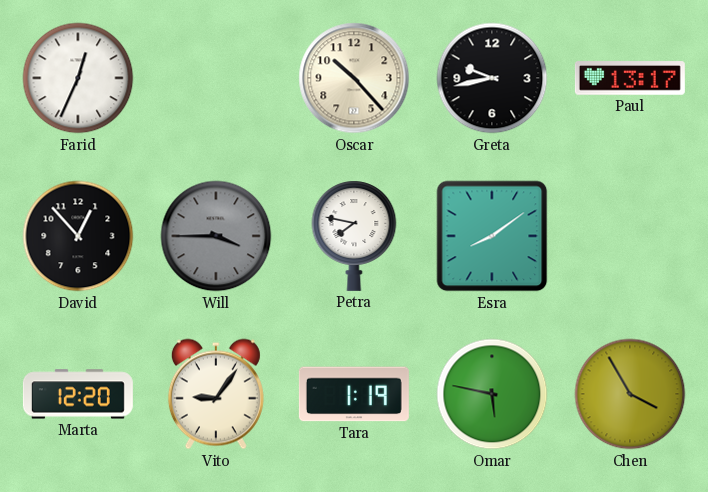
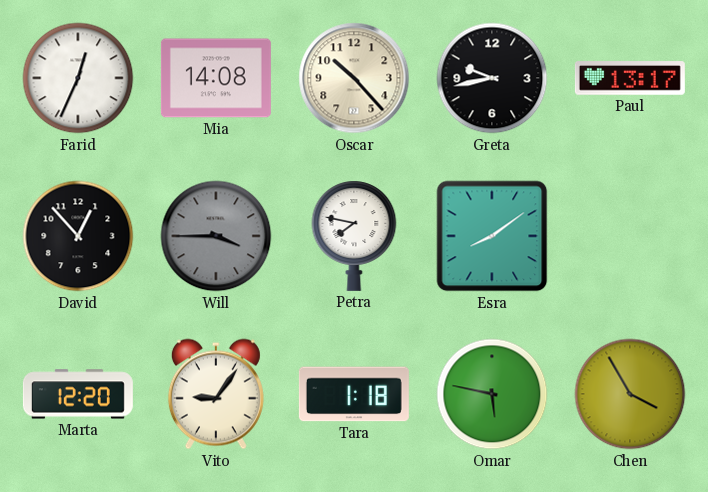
Mia: none -> 14:08 (216, 78)
Tara: 1:19 -> 1:18 (354, 394)
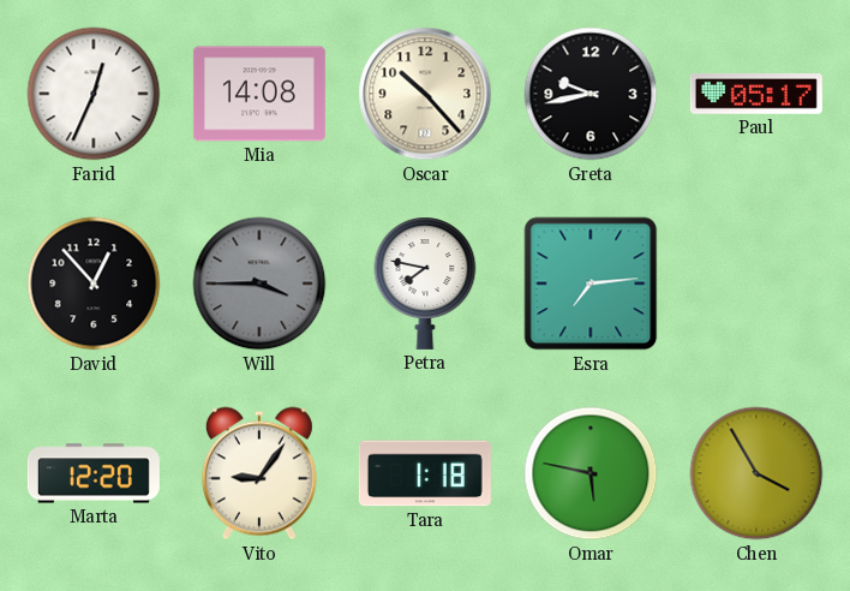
Paul: 13:17 -> 05:17 (756, 94)
Esra: 8:09 -> 7:14 (591, 283)
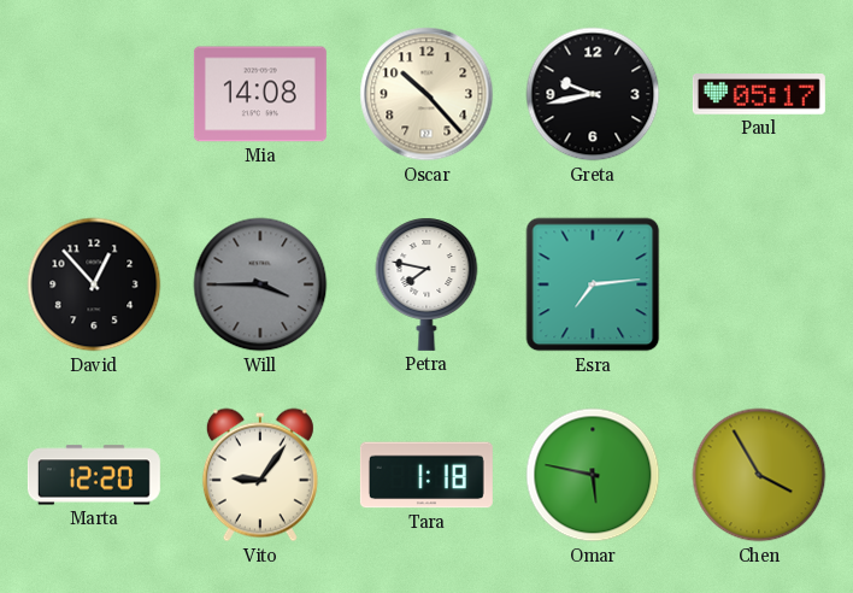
Farid: 12:34 -> none (94, 94)
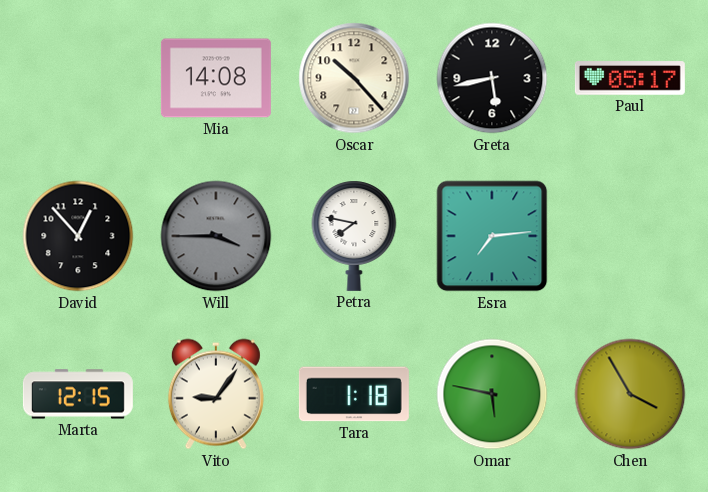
Greta: 9:43 -> 5:43 (492, 78)
Marta: 12:20 -> 12:15 (78, 394)
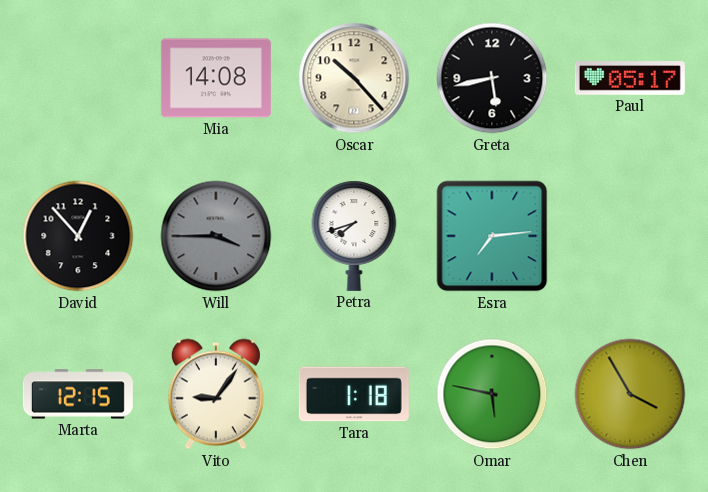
Petra: 7:47 -> 7:42 (354, 236)
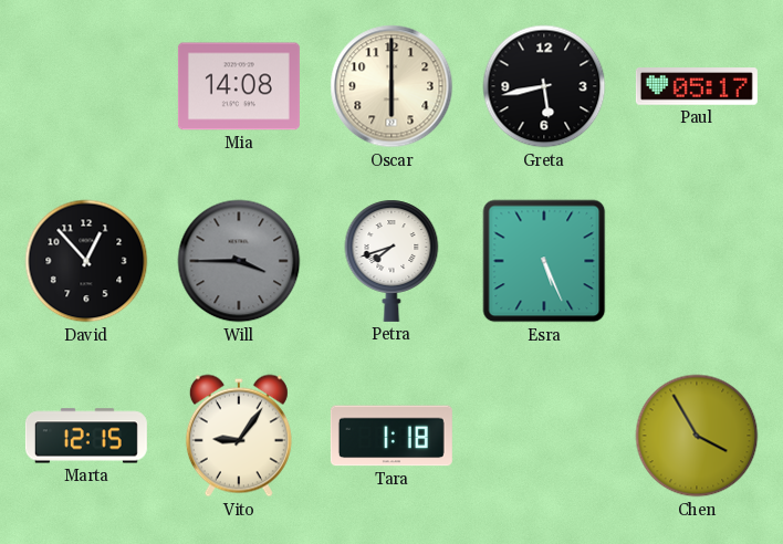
Oscar: 10:23 -> 6:00 (391, 86)
Esra: 7:14 -> 5:26 (544, 261)
Omar: 5:47 -> none (492, 394)
